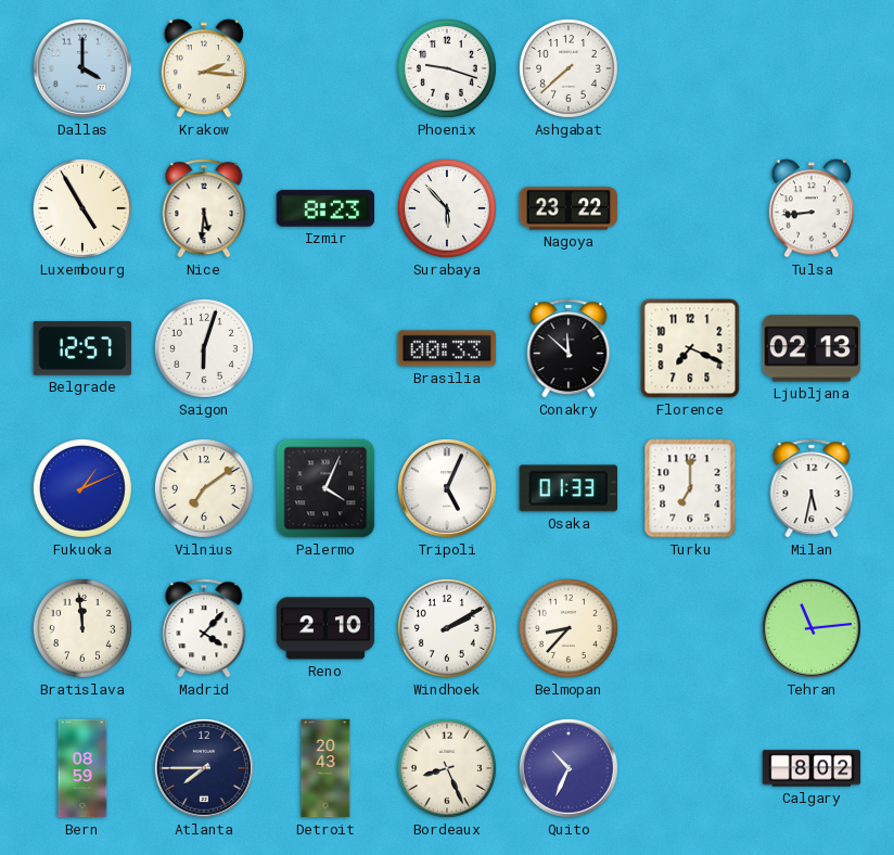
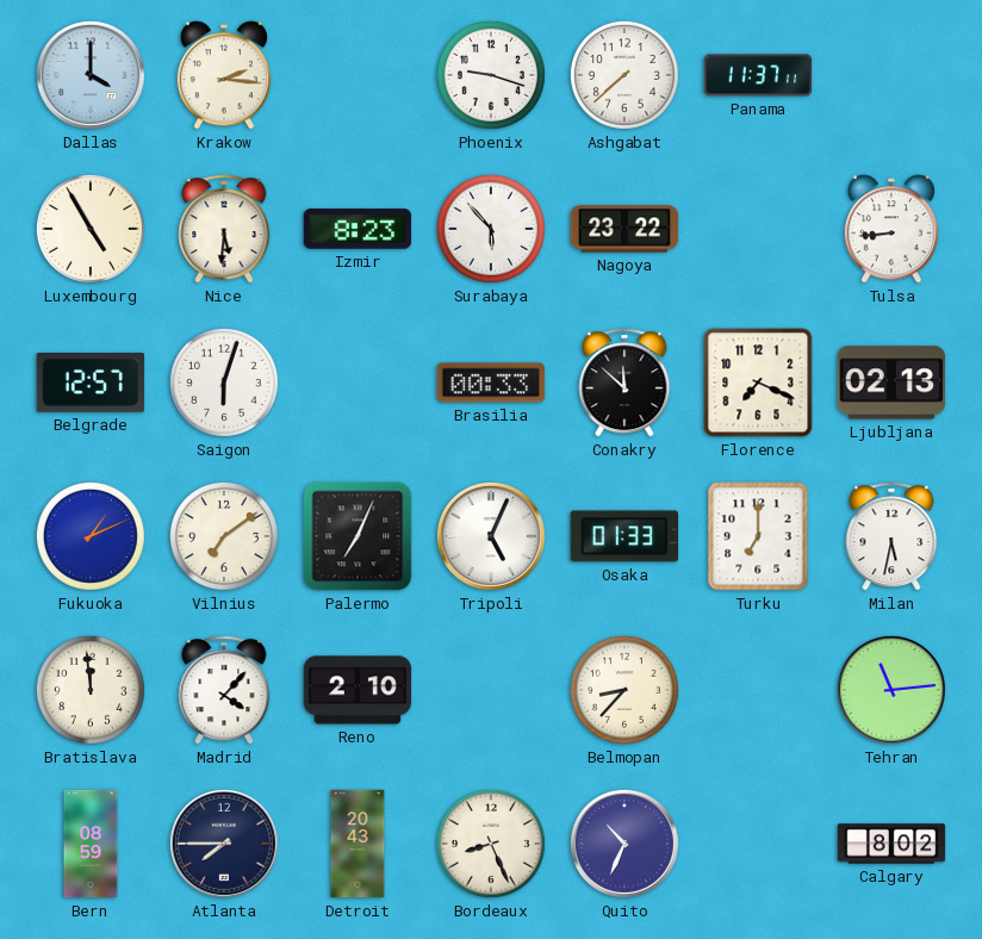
Panama: none -> 11:37 (758, 75)
Palermo: 4:04 -> 7:04 (358, 536)
Windhoek: 2:10 -> none (447, 628)
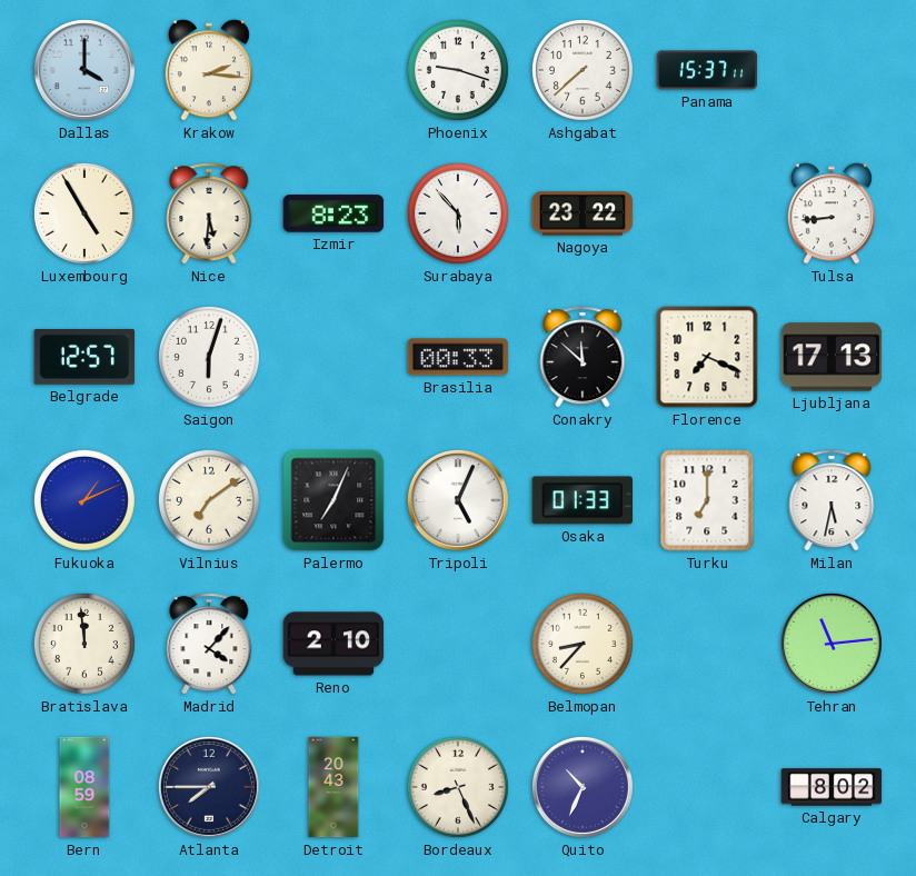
Panama: 11:37 -> 15:37 (707, 70)
Ljubljana: 02:13 -> 17:13 (832, 357)
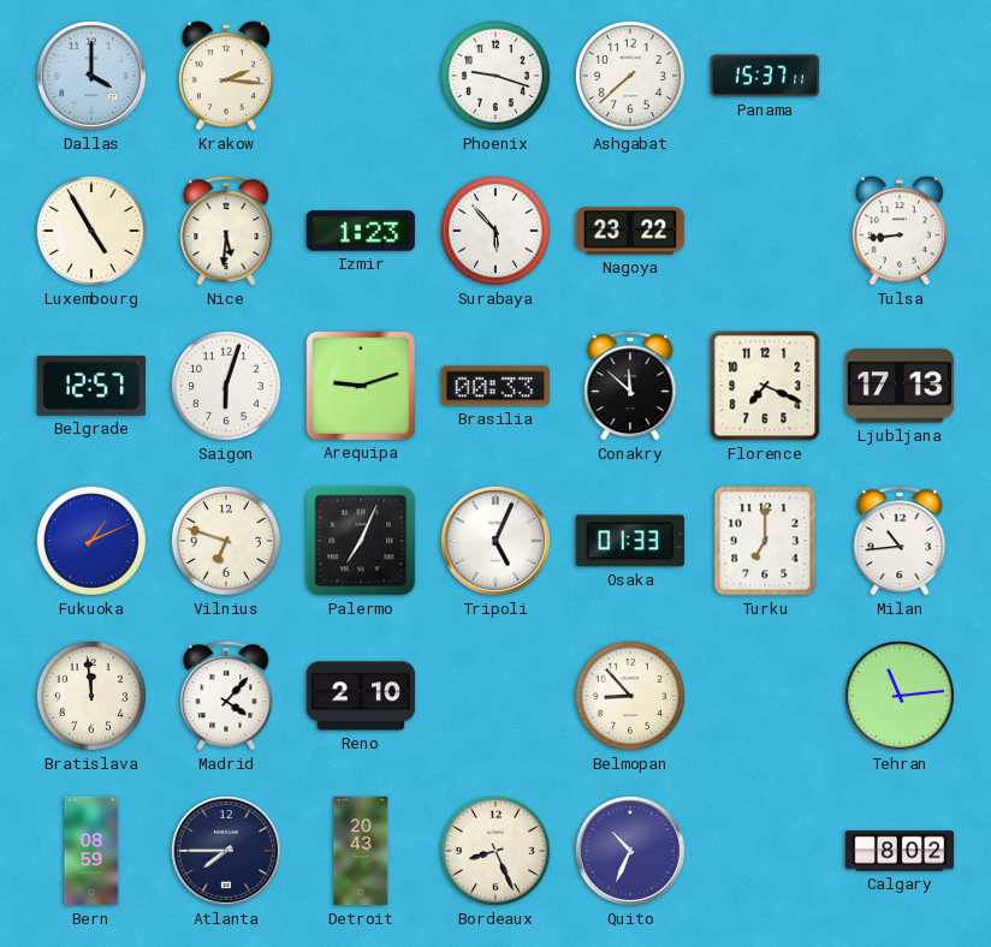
Izmir: 8:23 -> 1:23 (361, 231)
Arequipa: none -> 9:12 (360, 385)
Vilnius: 7:09 -> 6:48 (226, 541)
Milan: 5:32 -> 10:44 (900, 541)
Belmopan: 8:37 -> 8:53 (630, 696)
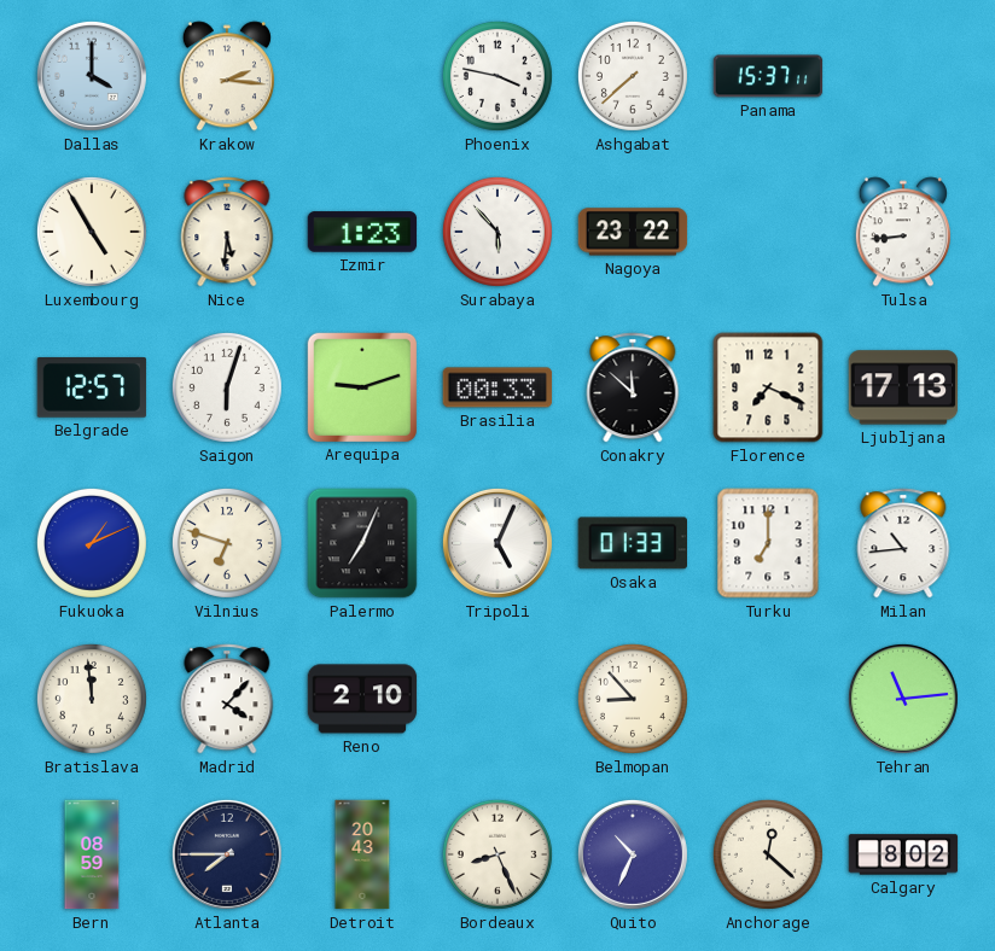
Phoenix: 9:18 -> 3:47 (497, 76)
Anchorage: none -> 12:22 (768, 854)
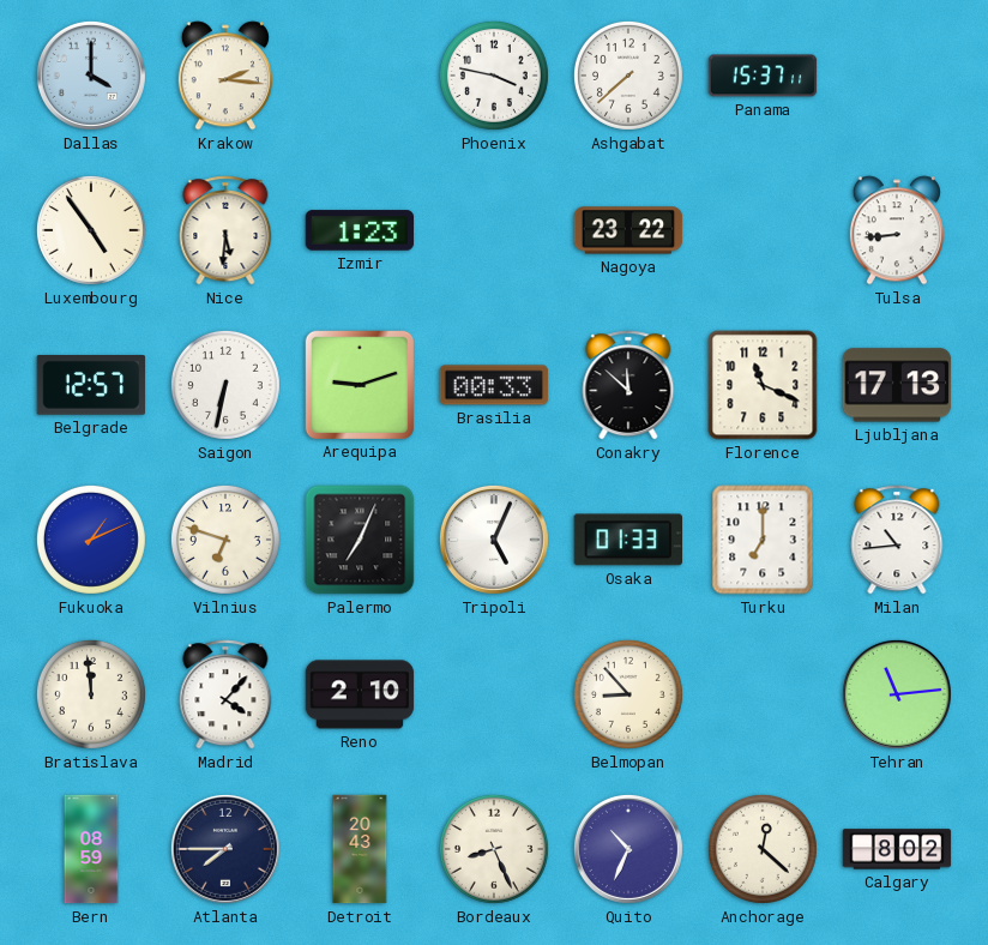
Luxembourg: 4:55 -> 4:54 (91, 230)
Surabaya: 5:53 -> none (497, 232)
Saigon: 6:03 -> 6:32 (225, 385)
Florence: 7:19 -> 11:19 (763, 385)
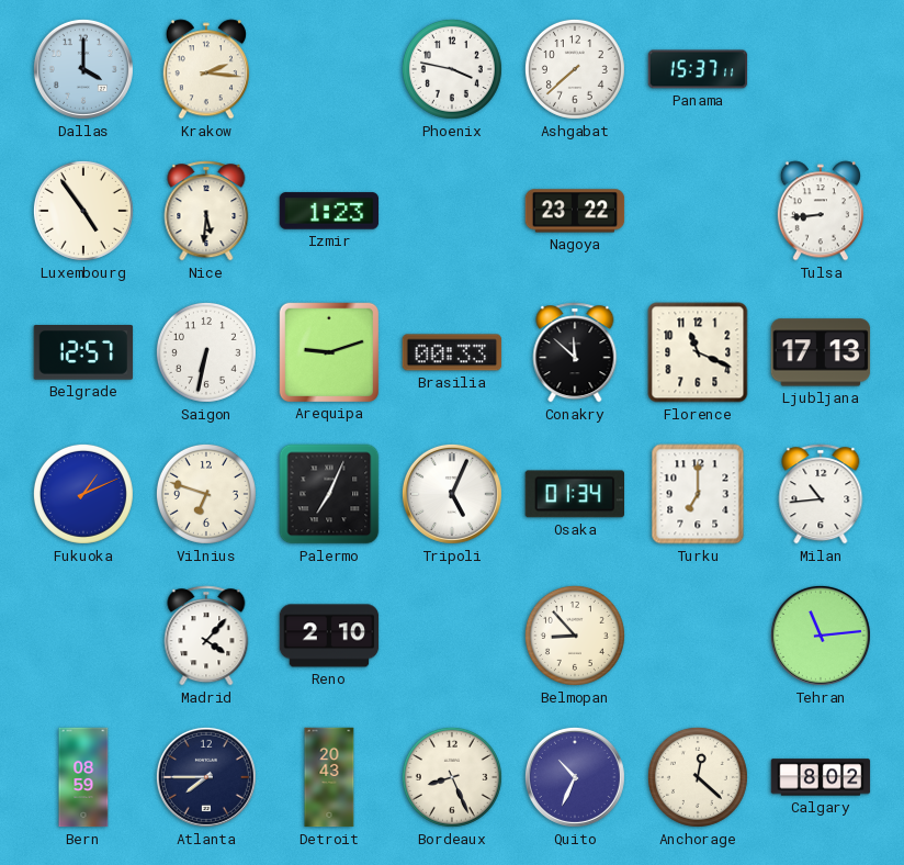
Osaka: 01:33 -> 01:34 (574, 494)
Bratislava: 11:59 -> none (91, 694)
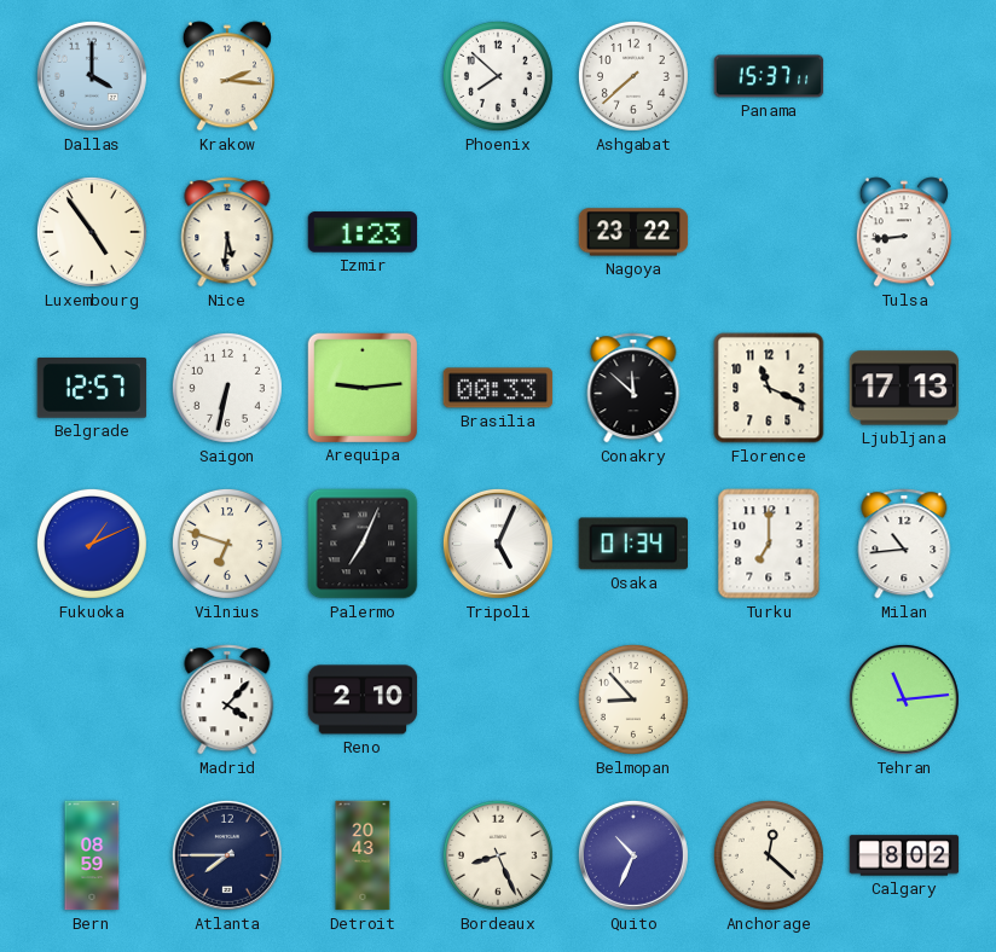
Phoenix: 3:47 -> 7:52 (498, 76)
Arequipa: 9:12 -> 9:14 (361, 387)
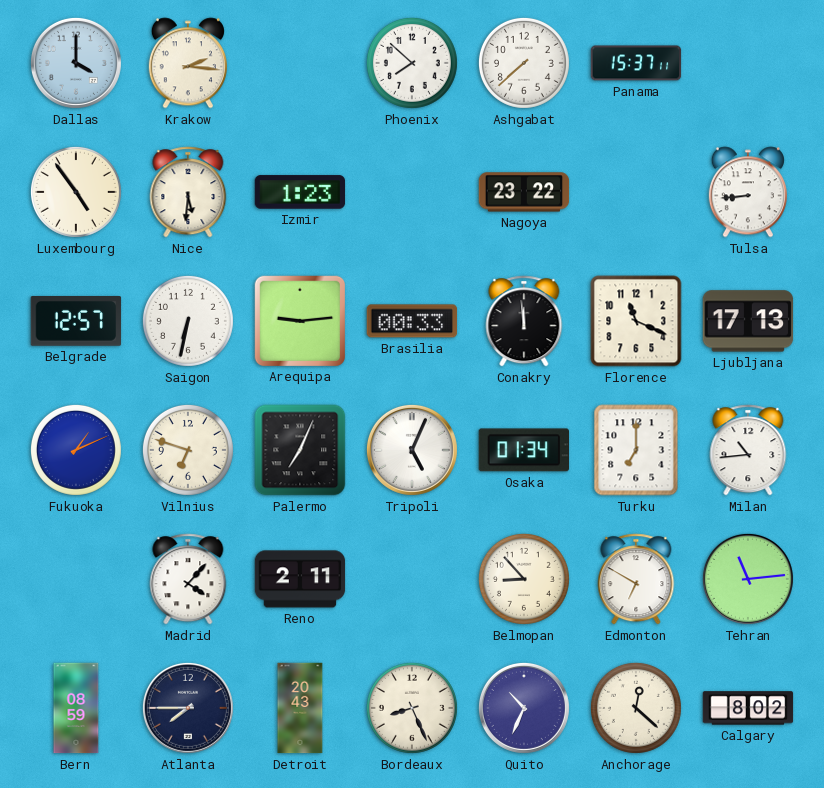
Conakry: 11:52 -> 11:59 (524, 321)
Reno: 2:10 -> 2:11 (300, 579)
Edmonton: none -> 6:50 (636, 579)
